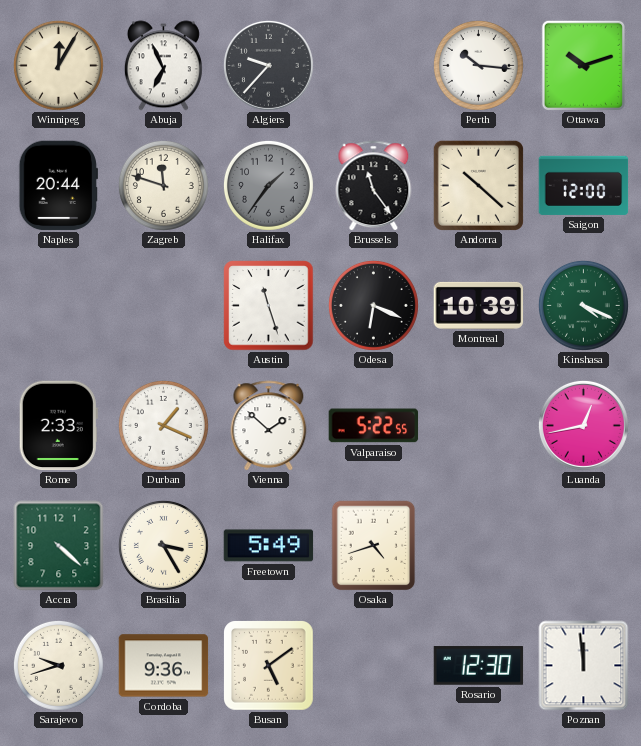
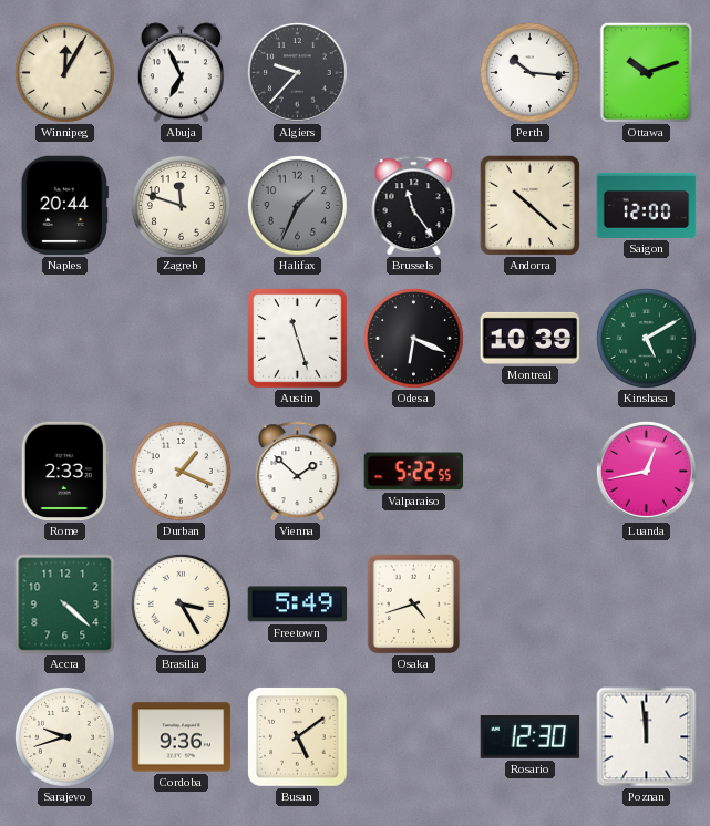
Halifax: 1:36 -> 1:34 (297, 205)
Kinshasa: 4:19 -> 5:10 (646, 338)
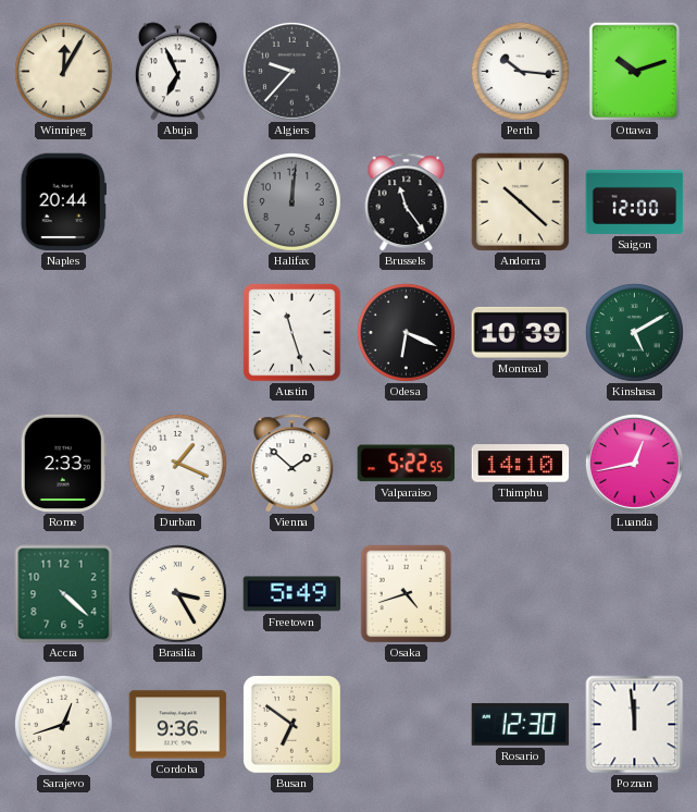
Zagreb: 11:48 -> none (181, 205)
Halifax: 1:34 -> 12:01 (291, 201)
Thimphu: none -> 14:10 (521, 464)
Sarajevo: 9:42 -> 12:42 (63, 724)
Busan: 5:09 -> 6:51 (293, 725)
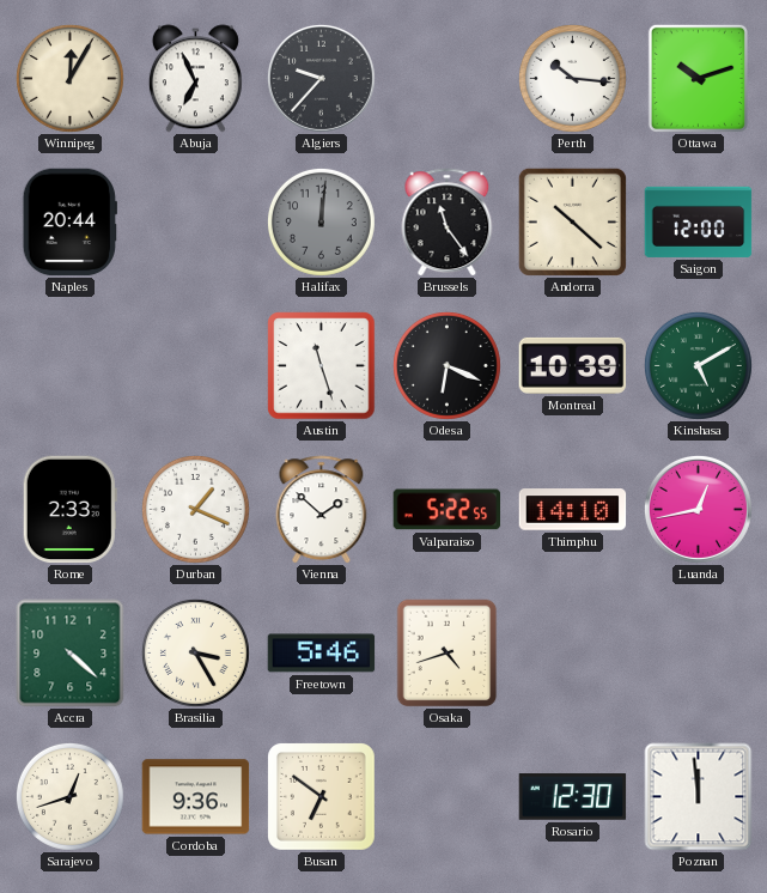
Freetown: 5:49 -> 5:46 (322, 654)
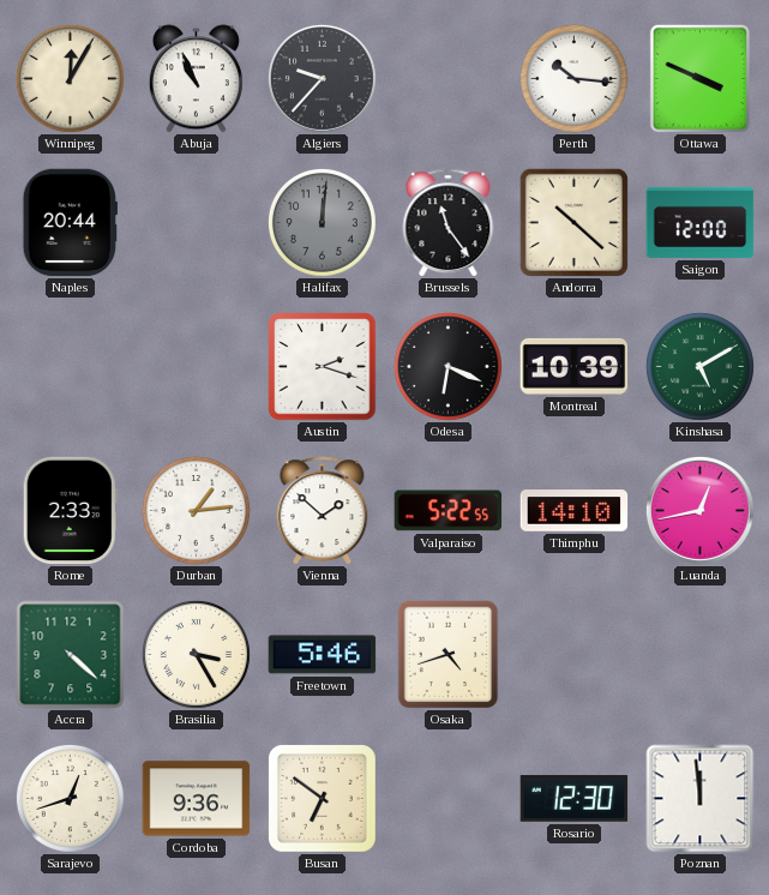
Abuja: 6:56 -> 10:56 (196, 79)
Ottawa: 10:12 -> 3:49 (699, 78)
Austin: 11:27 -> 2:18 (323, 367)
Durban: 1:19 -> 1:14 (196, 510)
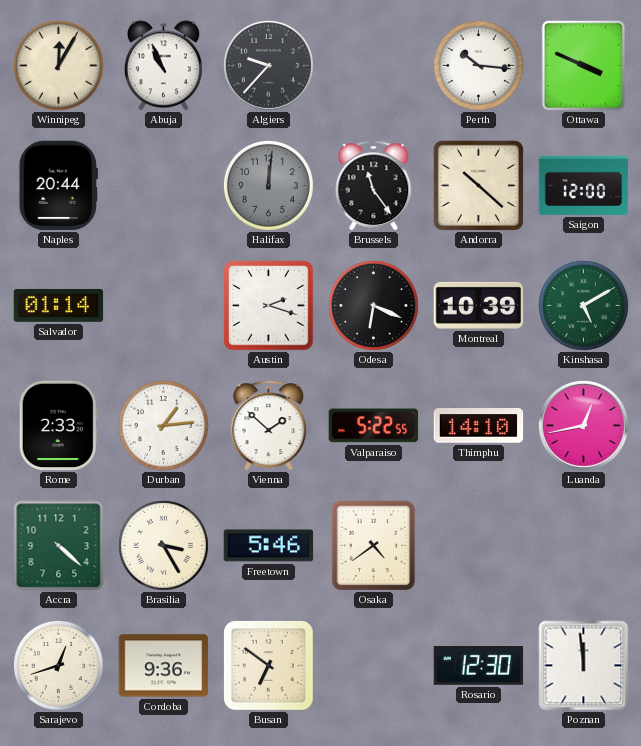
Salvador: none -> 01:14 (59, 305)
Osaka: 4:42 -> 4:39 (374, 546)
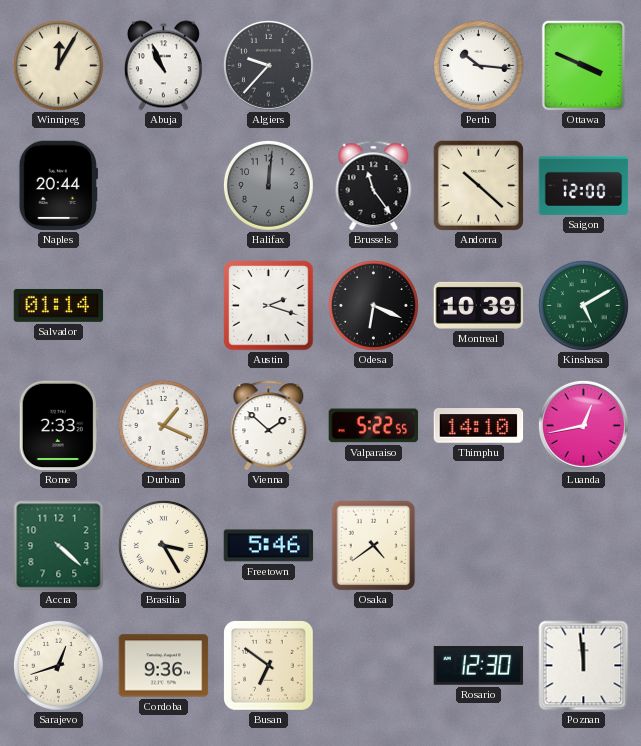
Durban: 1:14 -> 1:19 (163, 425)
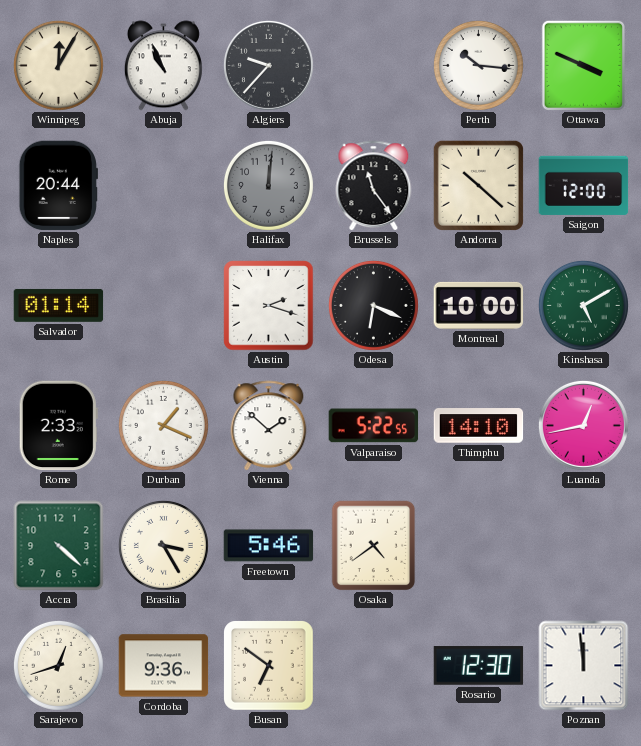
Montreal: 10:39 -> 10:00 (479, 305)
